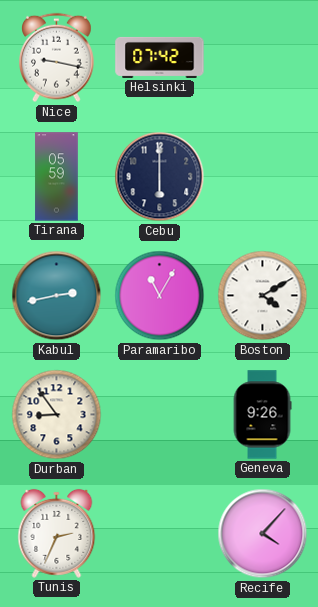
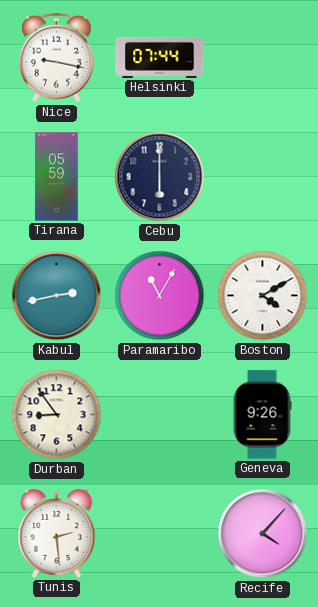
Helsinki: 07:42 -> 07:44 (160, 57)
Tunis: 2:34 -> 2:29 (57, 533)
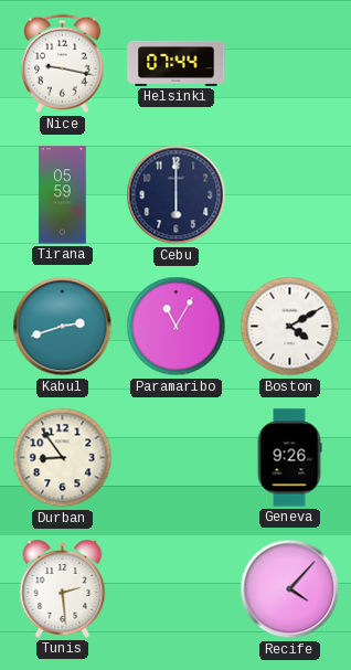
Kabul: 2:43 -> 2:42 (63, 327)
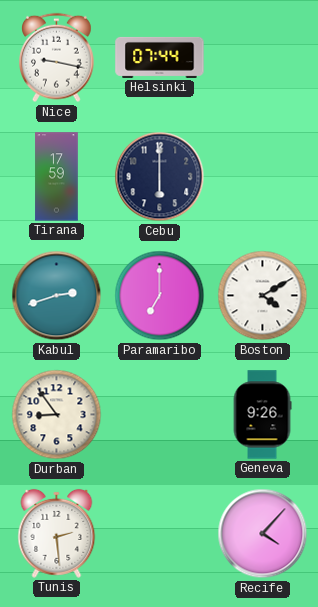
Tirana: 05:59 -> 17:59 (57, 177)
Paramaribo: 11:05 -> 7:00 (160, 296)
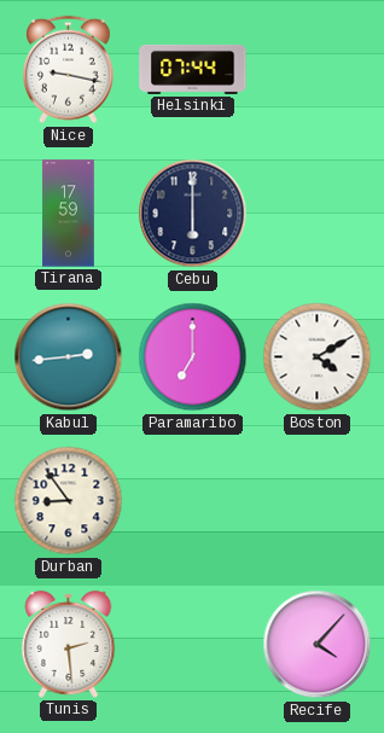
Kabul: 2:42 -> 2:44 (69, 357)
Geneva: 9:26 -> none (262, 415)
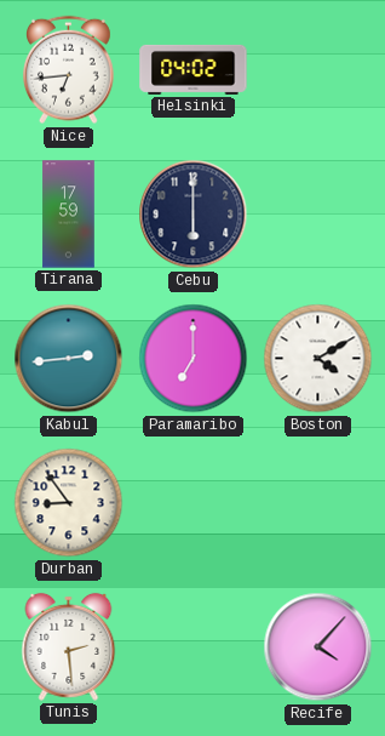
Nice: 9:17 -> 6:44 (69, 70)
Helsinki: 07:44 -> 04:02 (194, 69)
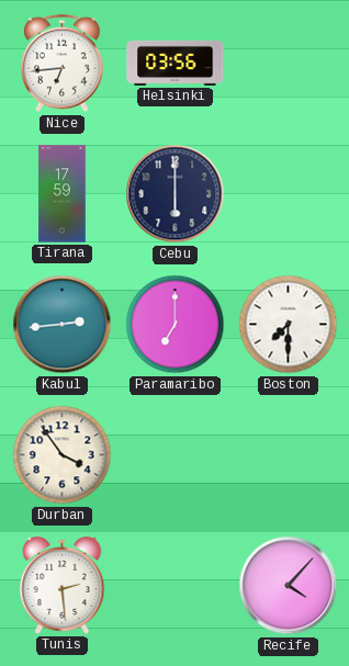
Helsinki: 04:02 -> 03:56 (176, 63)
Boston: 4:10 -> 7:30 (289, 325)
Durban: 8:54 -> 3:54 (63, 455)
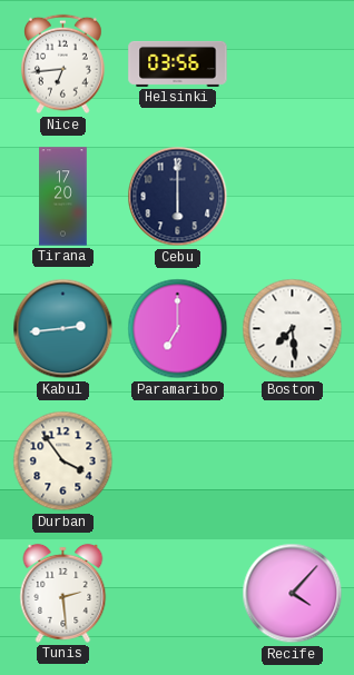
Tirana: 17:59 -> 17:20 (63, 197)
Boston: 7:30 -> 7:29 (293, 329)
